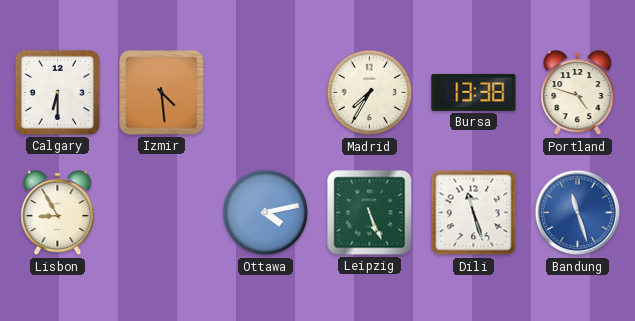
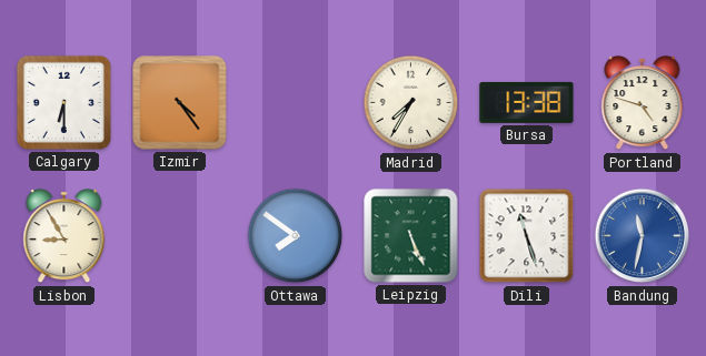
Izmir: 4:29 -> 4:24 (180, 103)
Ottawa: 4:13 -> 7:51 (296, 236)
Bandung: 11:27 -> 11:32 (643, 236)
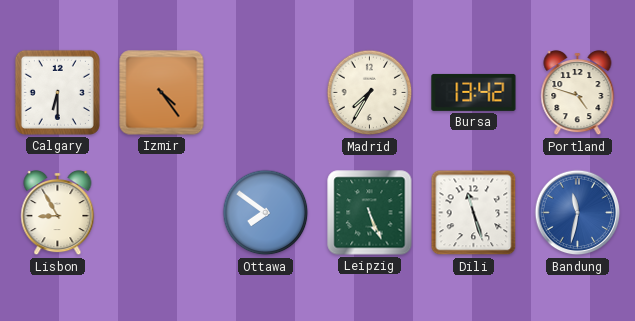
Bursa: 13:38 -> 13:42 (474, 92)
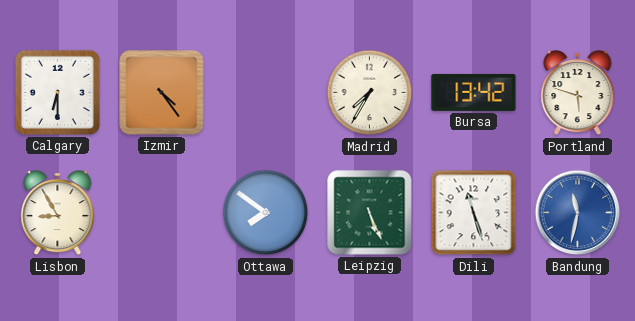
Portland: 4:48 -> 5:48 (578, 93)
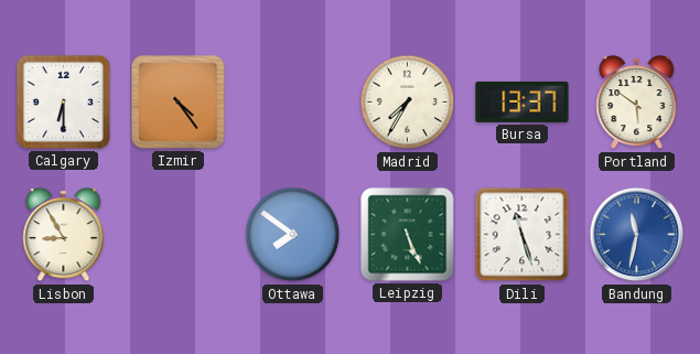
Bursa: 13:42 -> 13:37 (523, 101)
Portland: 5:48 -> 5:51 (637, 103)
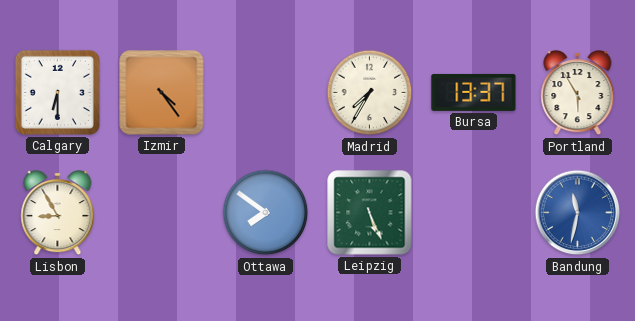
Portland: 5:51 -> 5:55 (578, 93)
Dili: 11:27 -> none (523, 235)
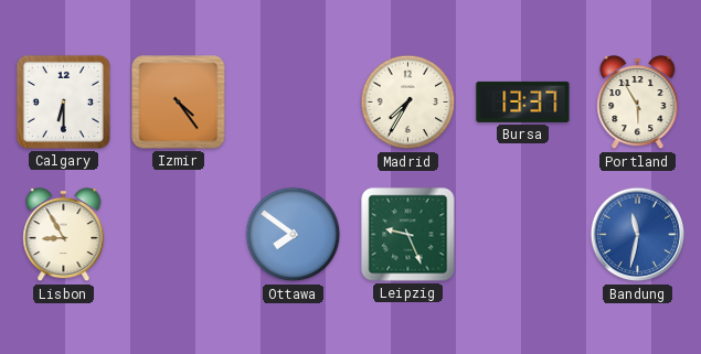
Leipzig: 5:26 -> 9:26 (408, 235)
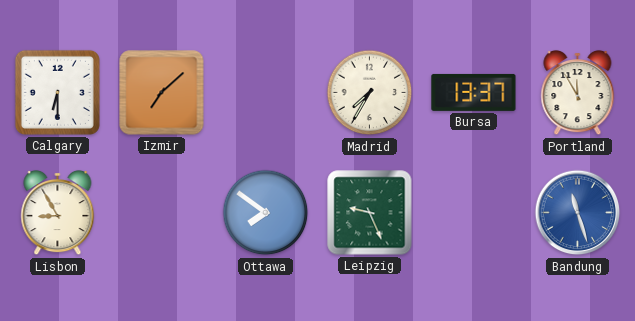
Izmir: 4:24 -> 7:08 (162, 93)
Portland: 5:55 -> 11:55 (578, 93)
Bandung: 11:32 -> 11:27 (578, 213)
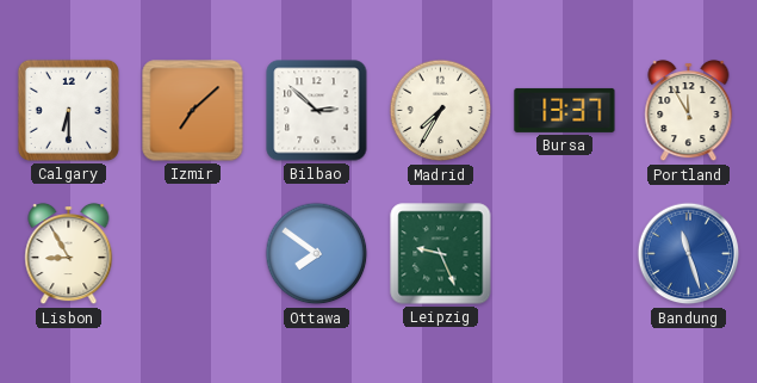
Bilbao: none -> 2:52 (317, 111)
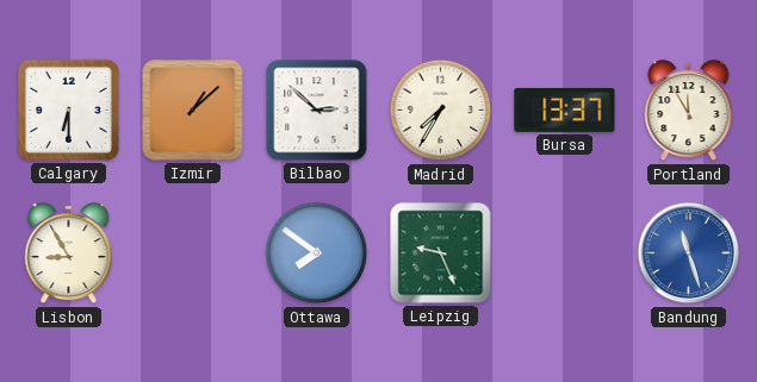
Izmir: 7:08 -> 1:08 (193, 111)
